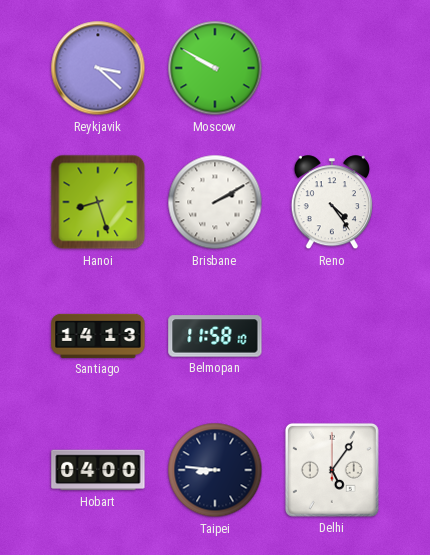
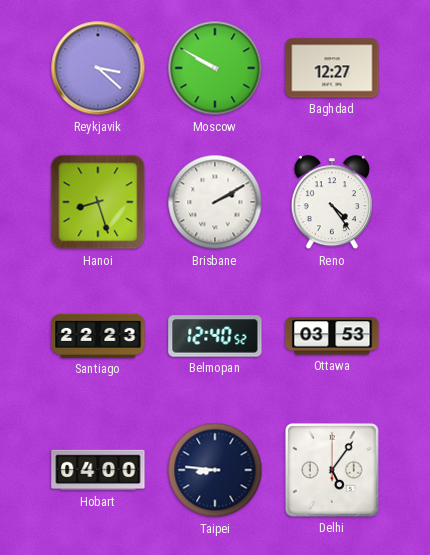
Baghdad: none -> 12:27 (332, 68)
Santiago: 14:13 -> 22:23 (98, 336)
Belmopan: 11:58 -> 12:40 (215, 336)
Ottawa: none -> 03:53 (332, 336)
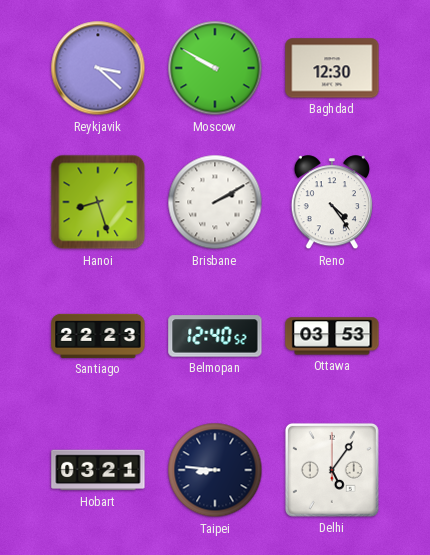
Baghdad: 12:27 -> 12:30 (332, 68)
Hobart: 04:00 -> 03:21 (98, 470)
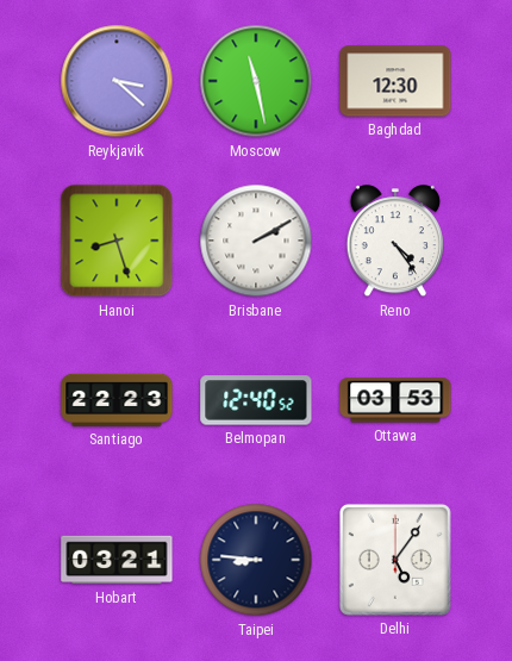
Moscow: 9:50 -> 11:28 (256, 81)
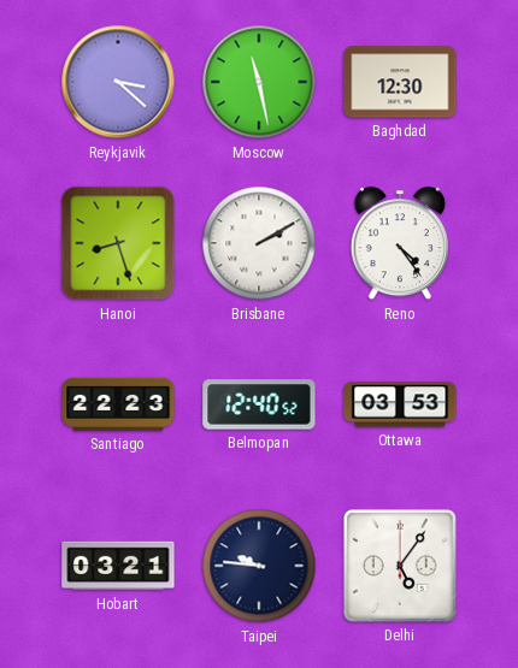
Taipei: 8:46 -> 9:46 (259, 566)
